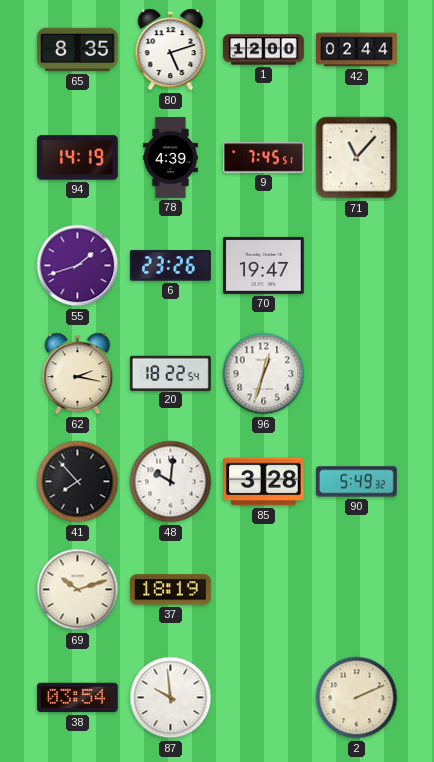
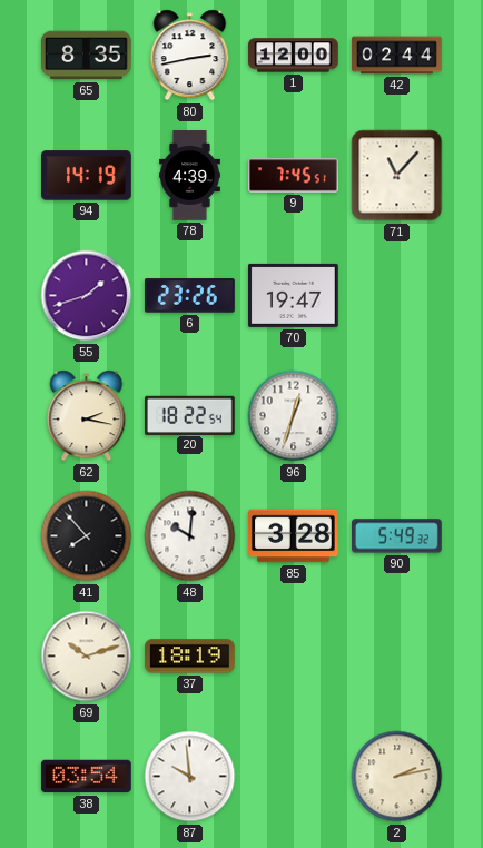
80: 5:12 -> 2:43 (190, 56)
2: 2:11 -> 2:13 (397, 777)
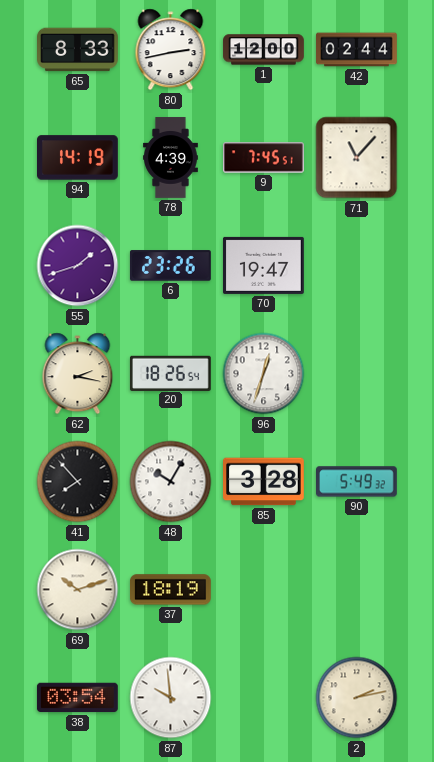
65: 8:35 -> 8:33 (78, 50)
20: 18:22 -> 18:26 (170, 373)
48: 10:01 -> 10:05 (171, 482)
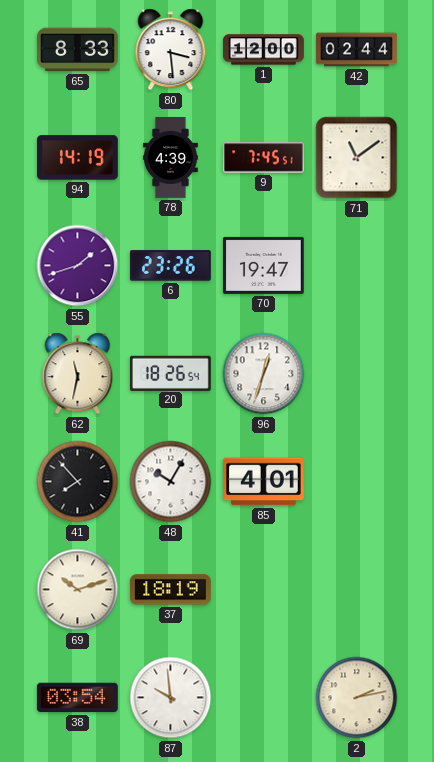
80: 2:43 -> 3:29 (171, 50)
71: 11:07 -> 11:09 (357, 158)
62: 2:17 -> 11:32 (78, 374)
85: 3:28 -> 4:01 (264, 482)
90: 5:49 -> none (357, 482)
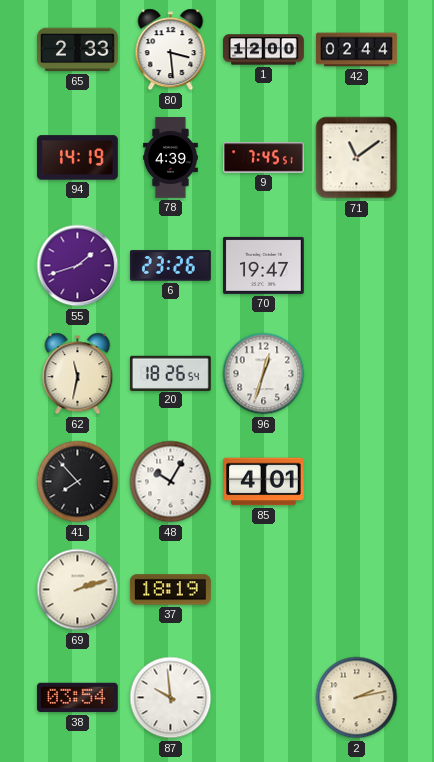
65: 8:33 -> 2:33 (78, 50)
69: 10:12 -> 2:12 (78, 590)
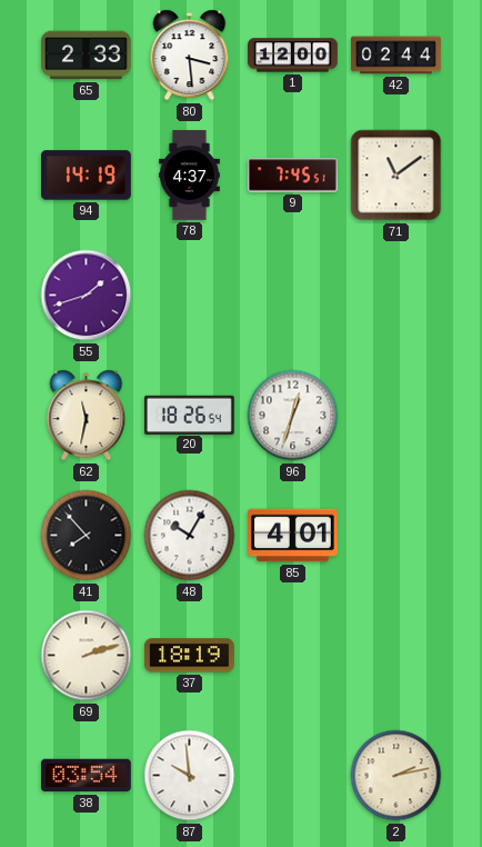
78: 4:39 -> 4:37 (190, 176)
6: 23:26 -> none (170, 266)
70: 19:47 -> none (264, 265)
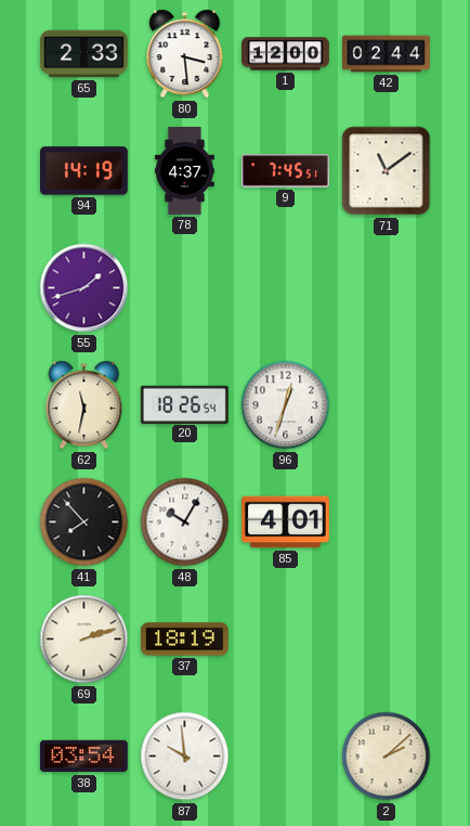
2: 2:13 -> 2:08 (387, 757)
